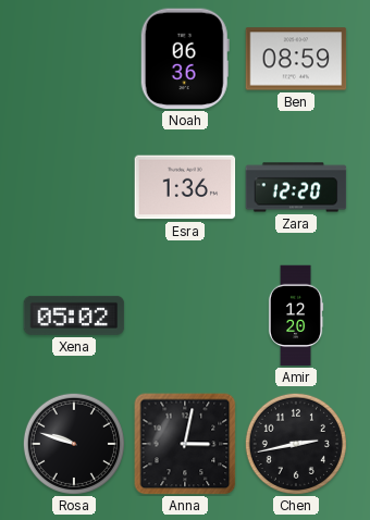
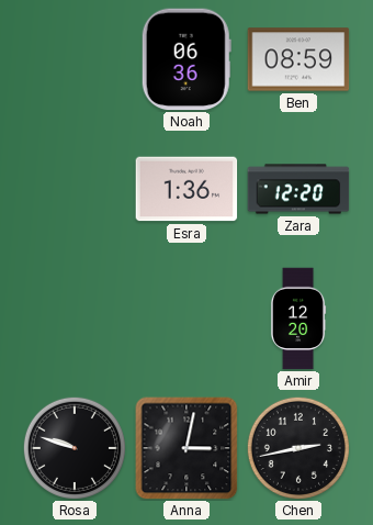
Xena: 05:02 -> none (74, 315)
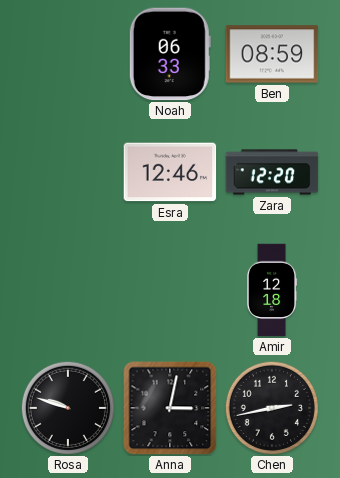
Noah: 06:36 -> 06:33 (170, 54)
Esra: 1:36 -> 12:46 (170, 172)
Amir: 12:20 -> 12:18 (272, 290)
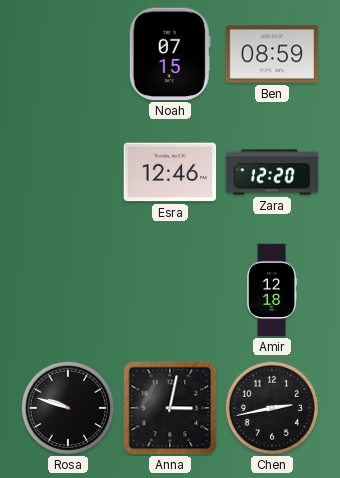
Noah: 06:33 -> 07:15 (170, 54)
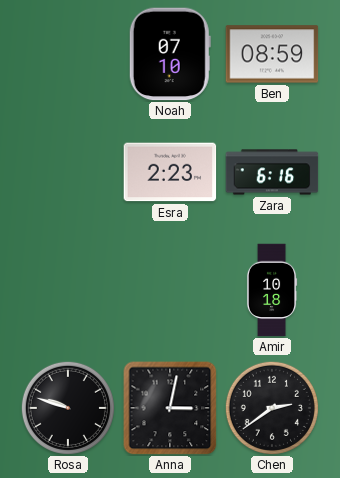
Noah: 07:15 -> 07:10 (170, 54)
Esra: 12:46 -> 2:23 (170, 172)
Zara: 12:20 -> 6:16 (272, 172)
Amir: 12:18 -> 10:18 (272, 290)
Chen: 2:43 -> 2:39 (272, 408)
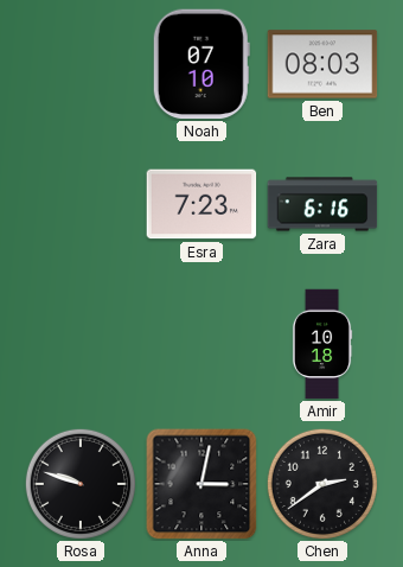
Ben: 08:59 -> 08:03 (322, 64)
Esra: 2:23 -> 7:23 (201, 204)
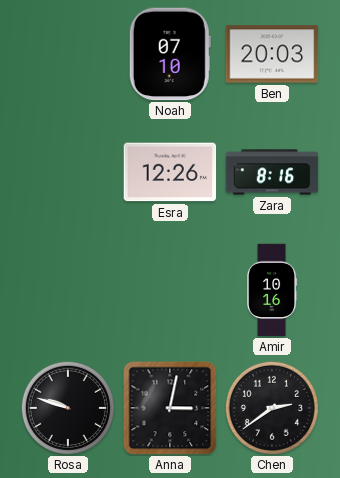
Ben: 08:03 -> 20:03 (272, 54)
Esra: 7:23 -> 12:26 (170, 172)
Zara: 6:16 -> 8:16 (272, 172)
Amir: 10:18 -> 10:16 (272, 290)
